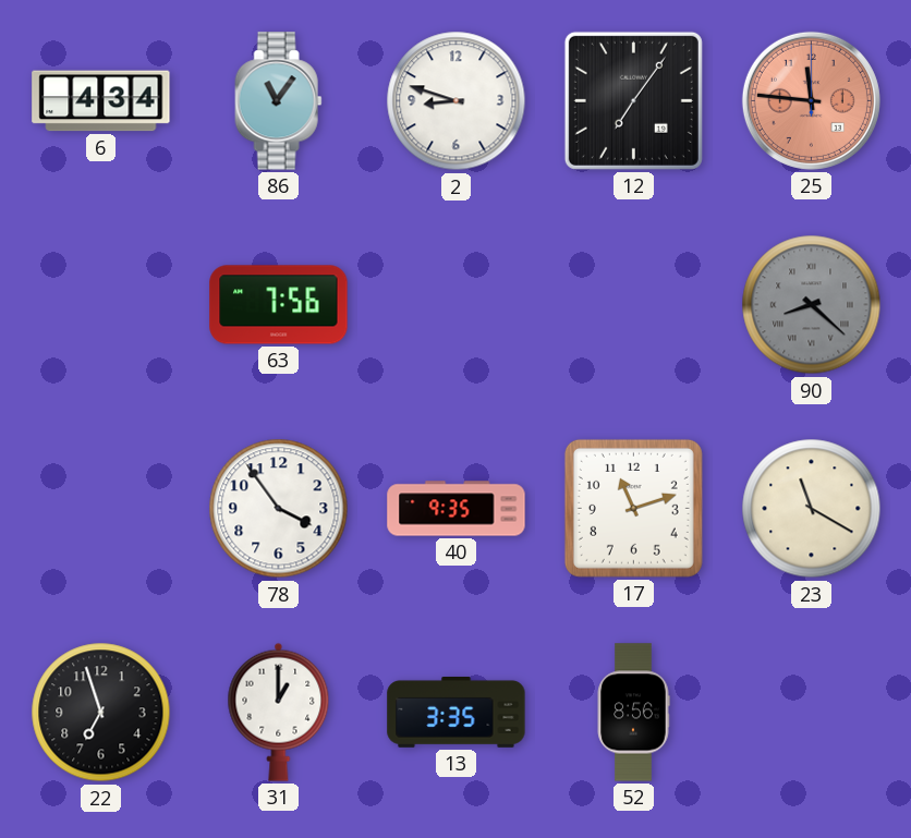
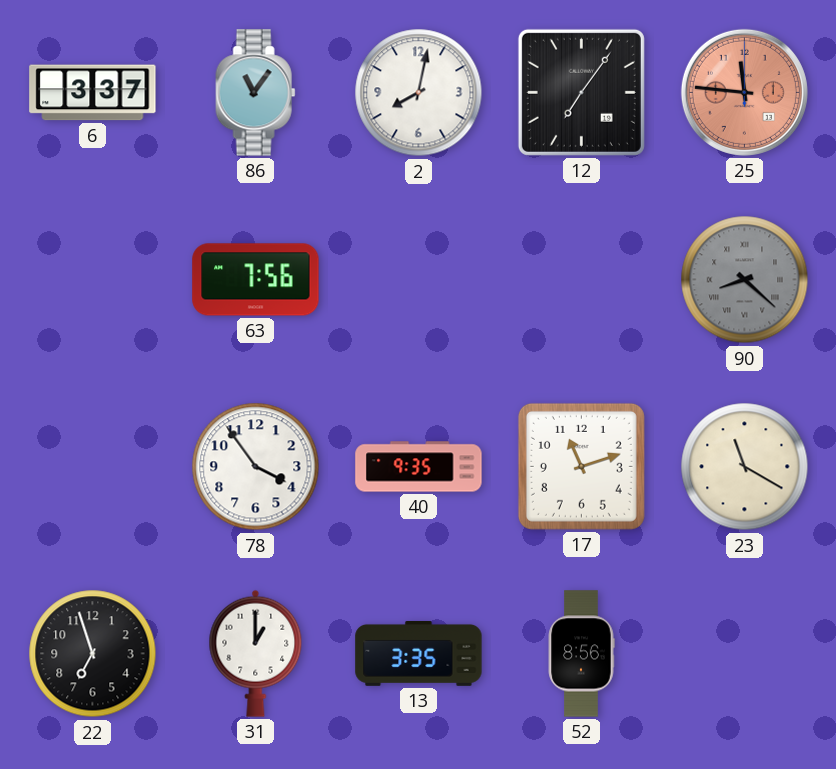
6: 4:34 -> 3:37 (93, 93)
2: 8:48 -> 8:02 (419, 93)
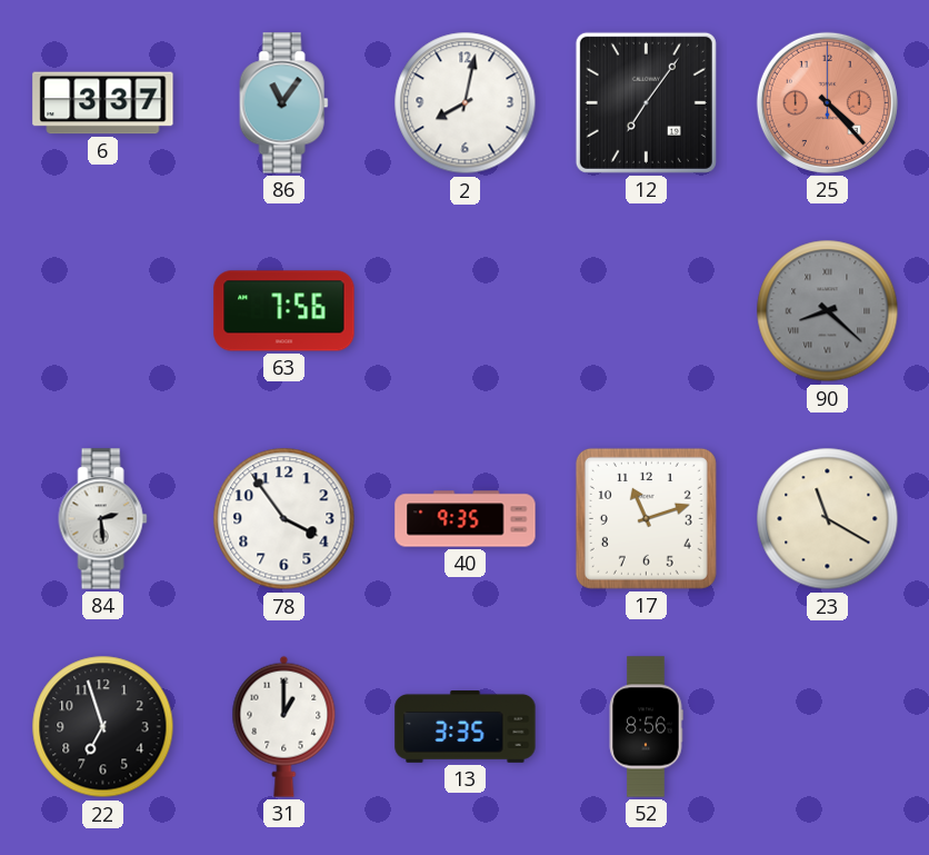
25: 11:46 -> 4:23 (827, 102)
84: none -> 2:29 (103, 519)
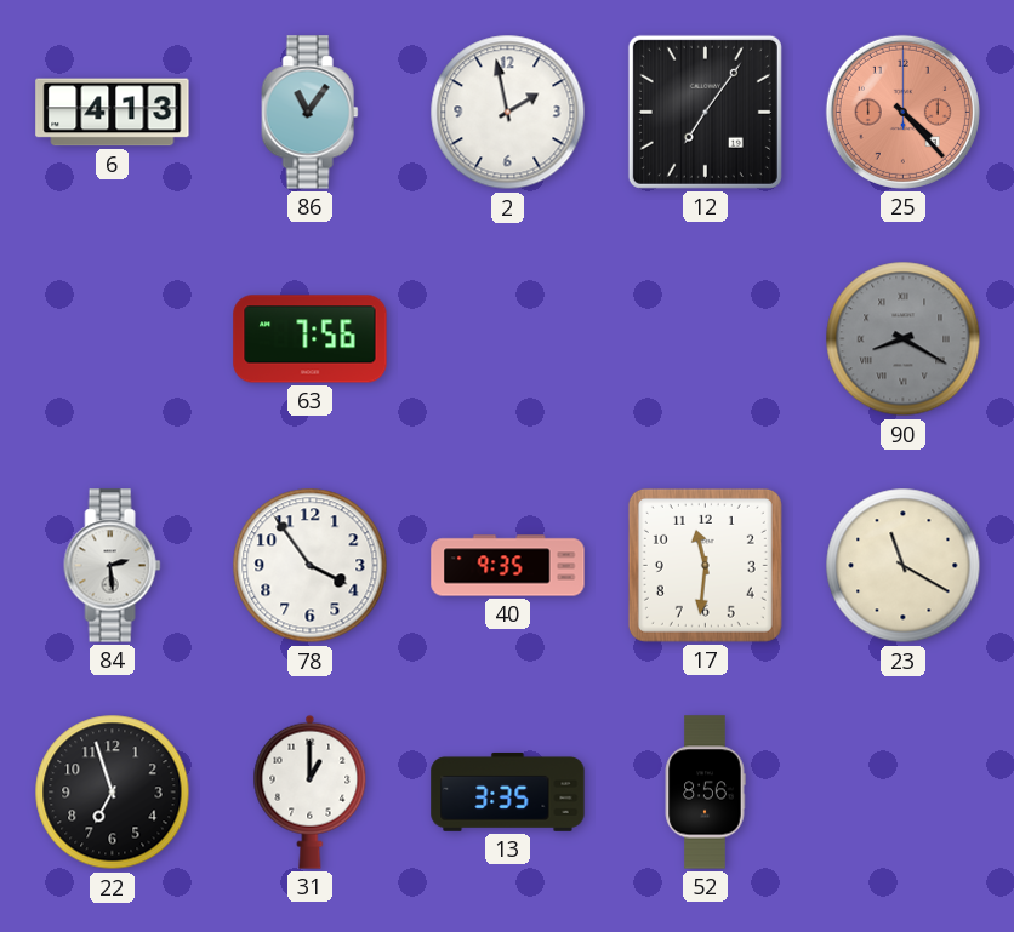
6: 3:37 -> 4:13 (113, 113)
2: 8:02 -> 1:58 (508, 113)
90: 8:22 -> 8:20 (904, 339)
17: 11:12 -> 11:31 (705, 565)
